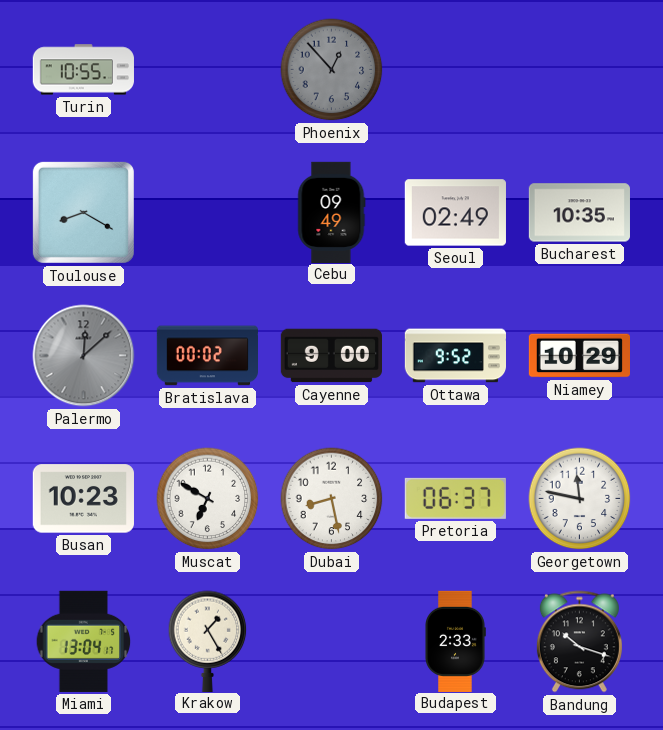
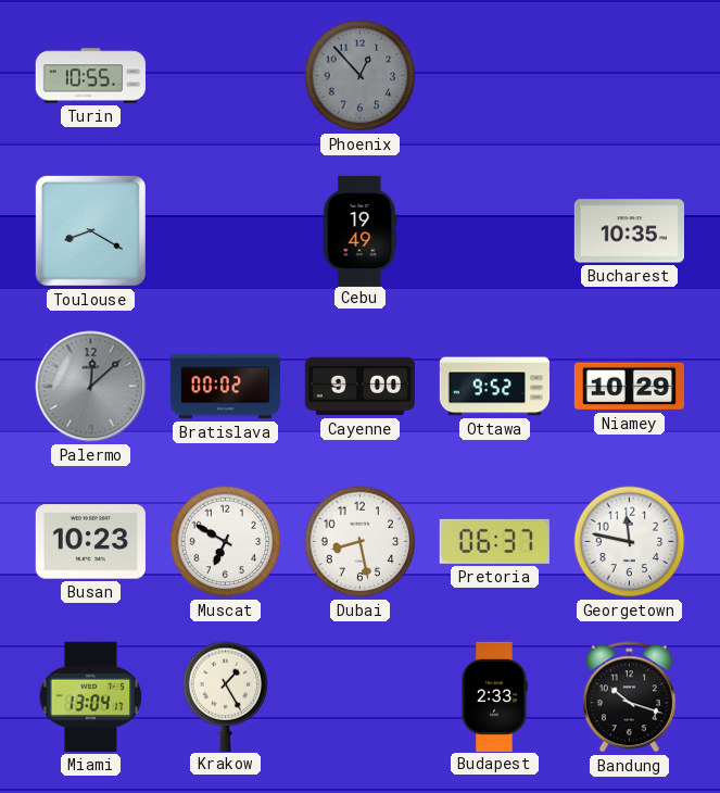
Cebu: 09:49 -> 19:49 (361, 230)
Seoul: 02:49 -> none (455, 213)
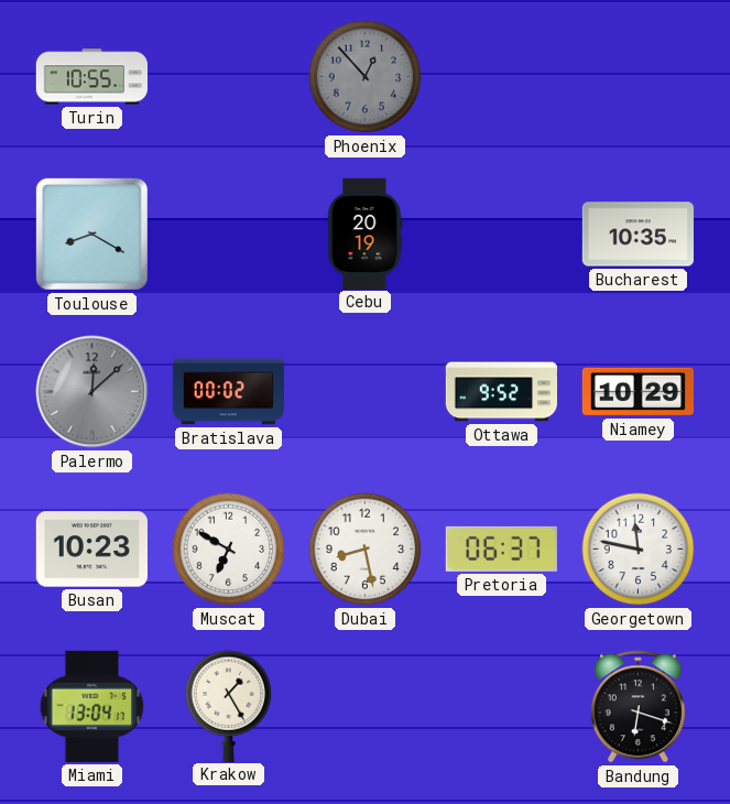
Cebu: 19:49 -> 20:19 (366, 233)
Cayenne: 9:00 -> none (359, 387)
Budapest: 2:33 -> none (494, 696)
Bandung: 10:18 -> 6:18 (638, 707)
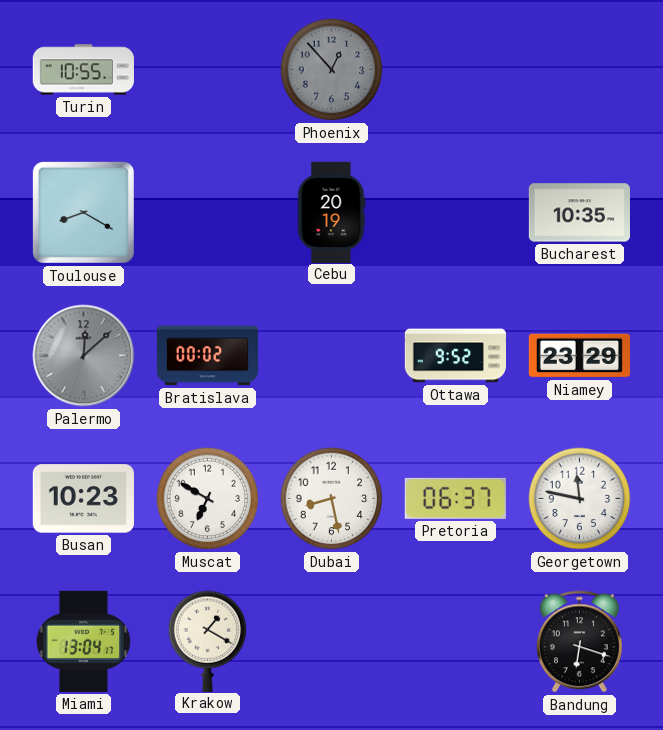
Niamey: 10:29 -> 23:29 (579, 356)
Krakow: 1:25 -> 1:20 (208, 641)
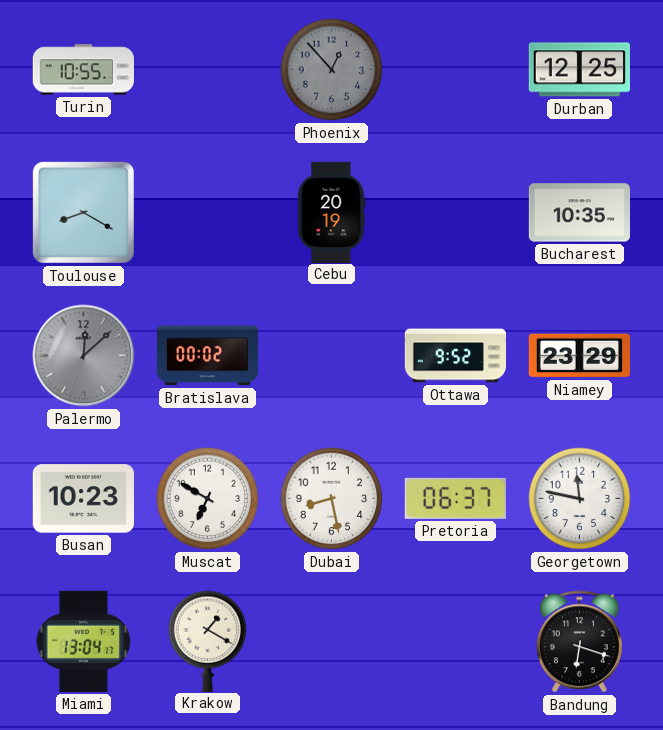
Durban: none -> 12:25 (579, 70)
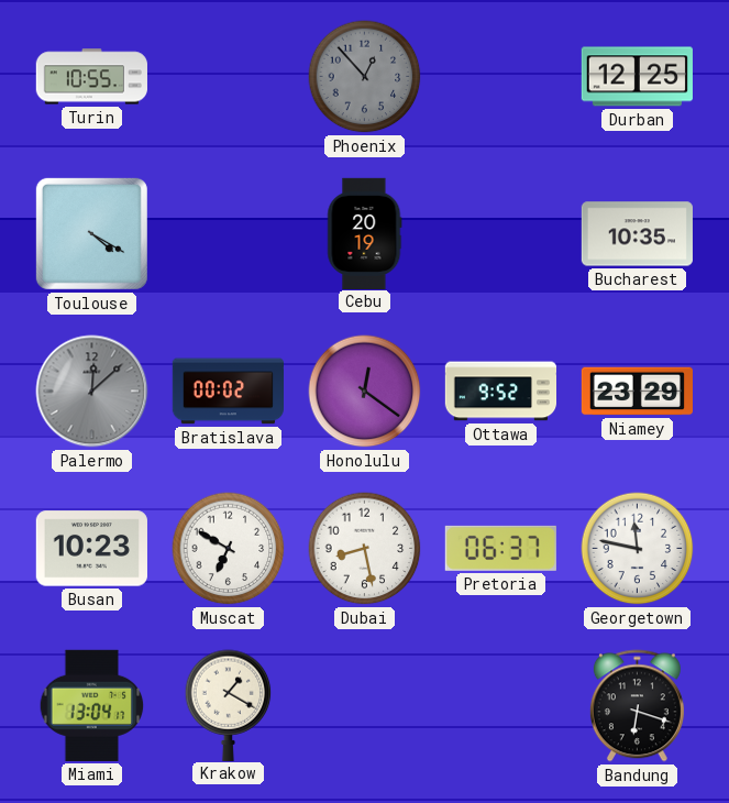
Toulouse: 8:20 -> 4:20 (91, 233)
Honolulu: none -> 12:21 (365, 392)
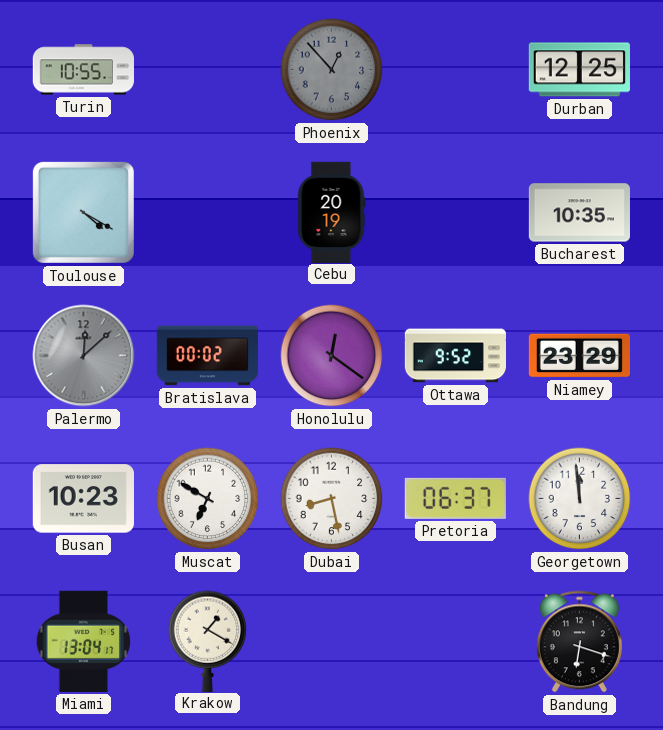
Georgetown: 11:47 -> 11:59 (580, 499)
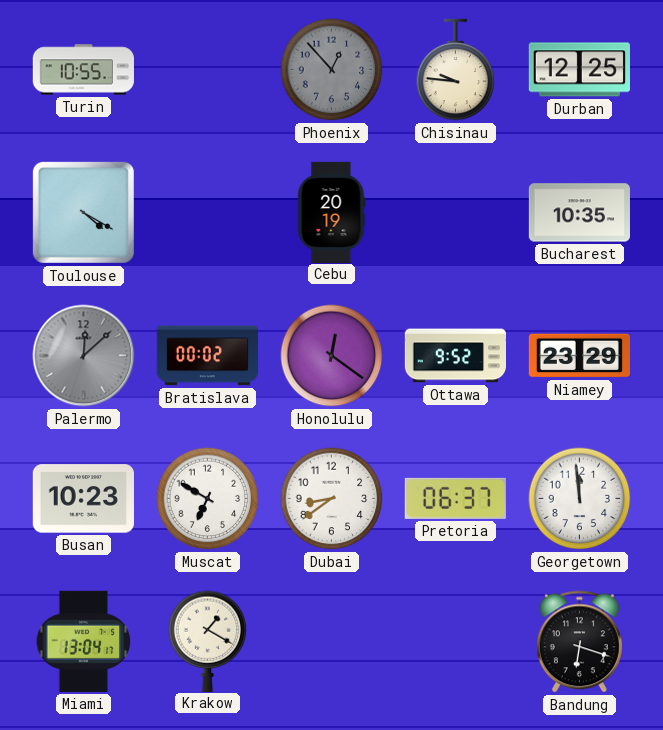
Chisinau: none -> 9:46 (456, 70)
Dubai: 8:28 -> 8:39 (332, 499)
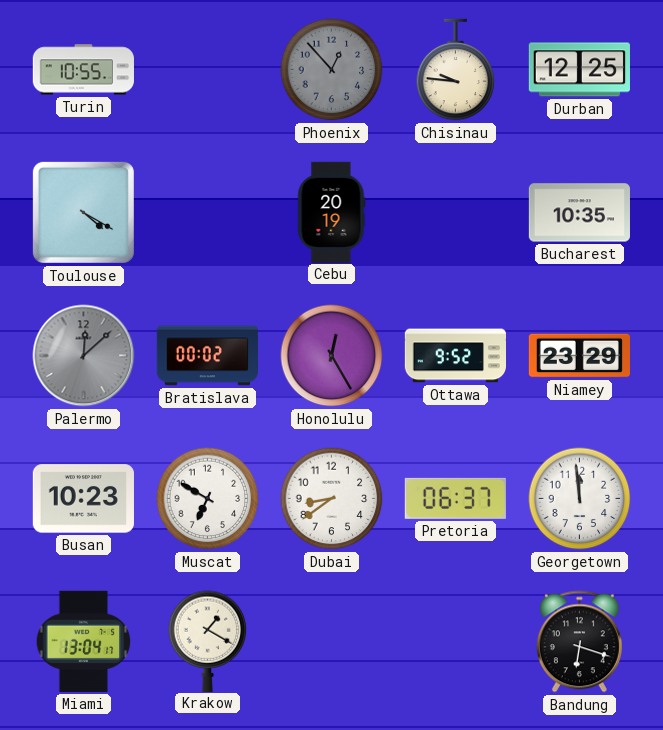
Honolulu: 12:21 -> 12:25 (332, 356)
